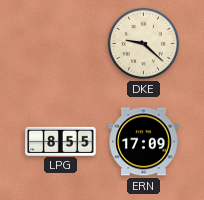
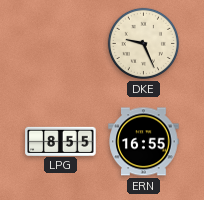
DKE: 9:22 -> 9:26 (143, 43)
ERN: 17:09 -> 16:55 (144, 142)
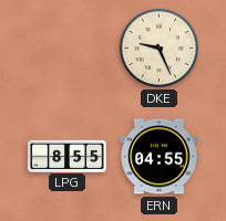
ERN: 16:55 -> 04:55 (160, 157)
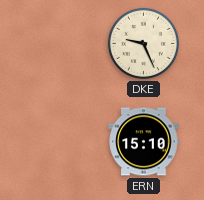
LPG: 8:55 -> none (68, 156)
ERN: 04:55 -> 15:10 (144, 142)
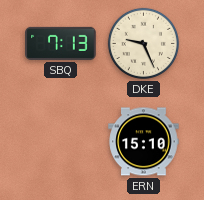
SBQ: none -> 7:13 (61, 43)
